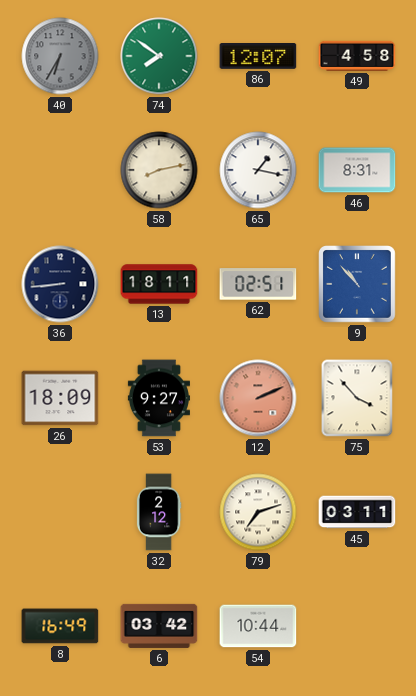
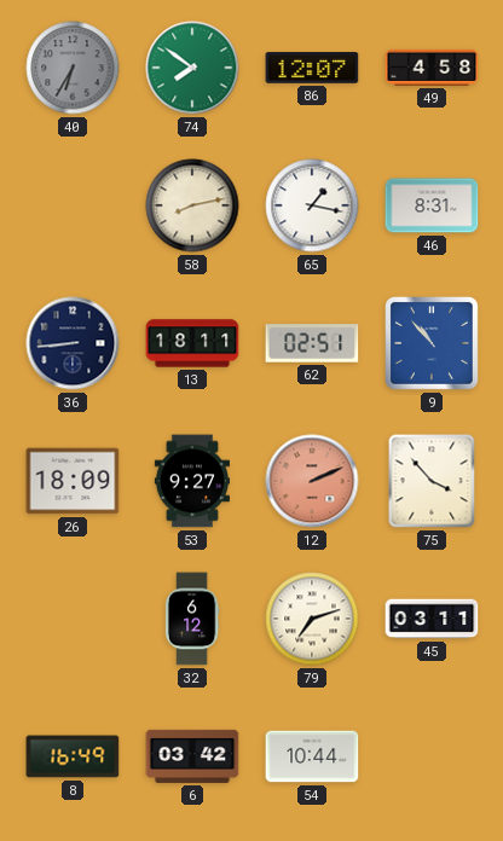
32: 2:12 -> 6:12 (192, 619)
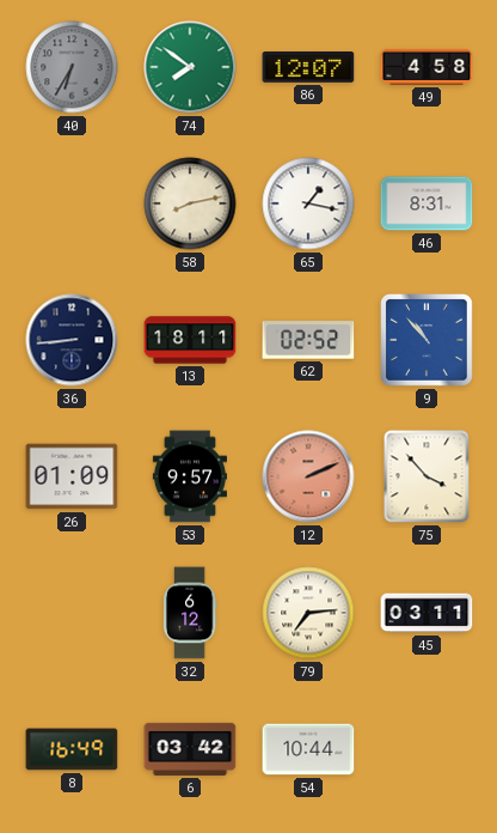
62: 02:51 -> 02:52 (308, 340)
26: 18:09 -> 01:09 (72, 476)
53: 9:27 -> 9:57 (189, 476)
79: 7:12 -> 7:14 (308, 613)
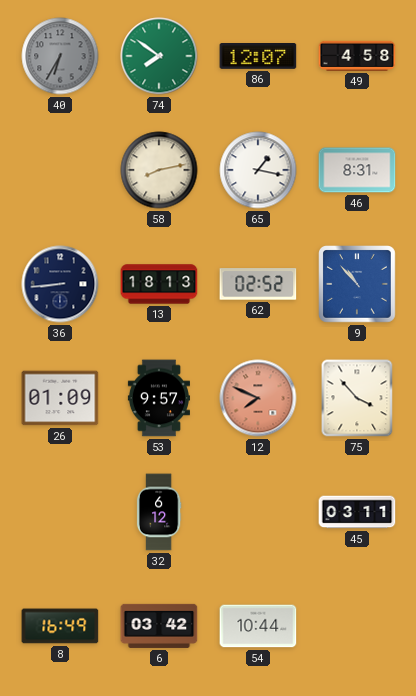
13: 18:11 -> 18:13 (159, 284)
12: 2:11 -> 7:49 (258, 398)
79: 7:14 -> none (308, 613)
